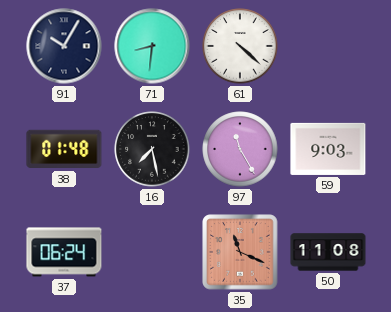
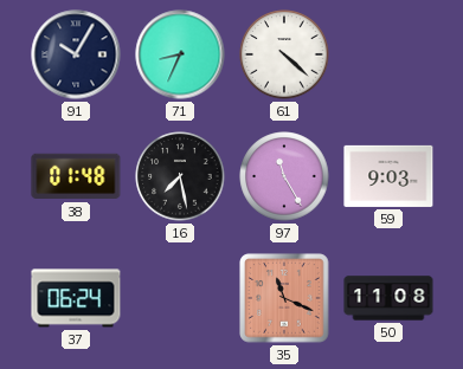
71: 8:31 -> 8:34 (180, 54)
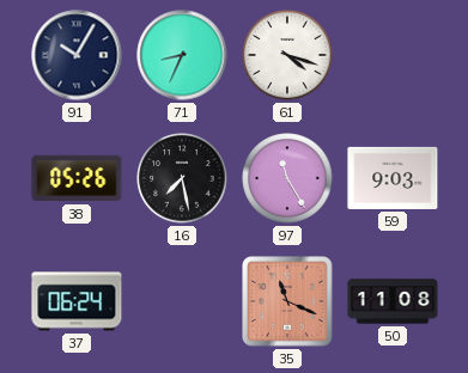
61: 4:22 -> 4:18 (287, 55)
38: 01:48 -> 05:26 (77, 178)
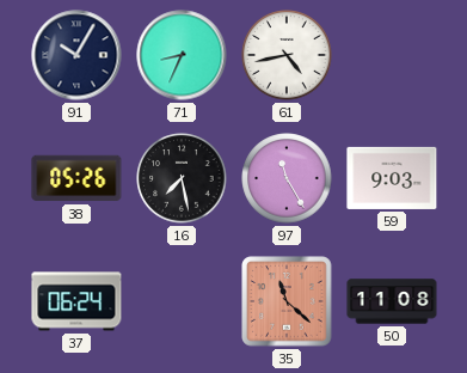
61: 4:18 -> 4:43 (287, 55)
35: 11:19 -> 11:22 (287, 301)
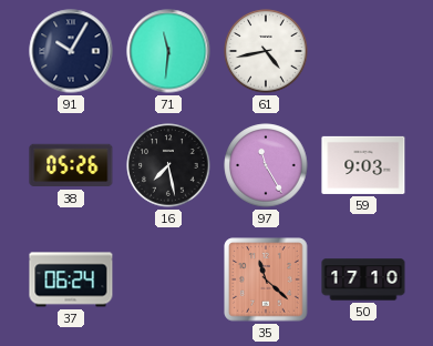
71: 8:34 -> 11:31 (168, 51)
50: 11:08 -> 17:10 (363, 279)
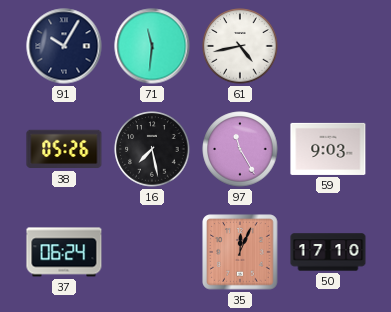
35: 11:22 -> 12:04 (240, 252)
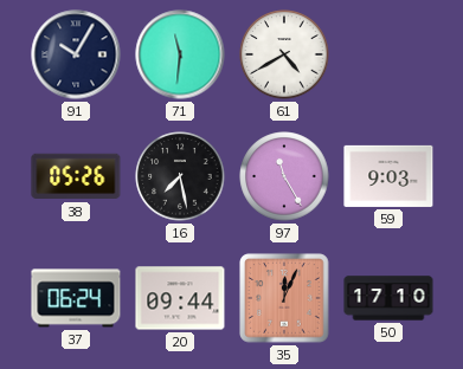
61: 4:43 -> 4:40 (284, 54)
20: none -> 09:44 (180, 298)
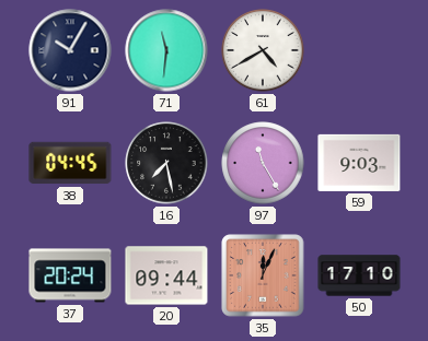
38: 05:26 -> 04:45 (70, 163)
37: 06:24 -> 20:24 (70, 275)
